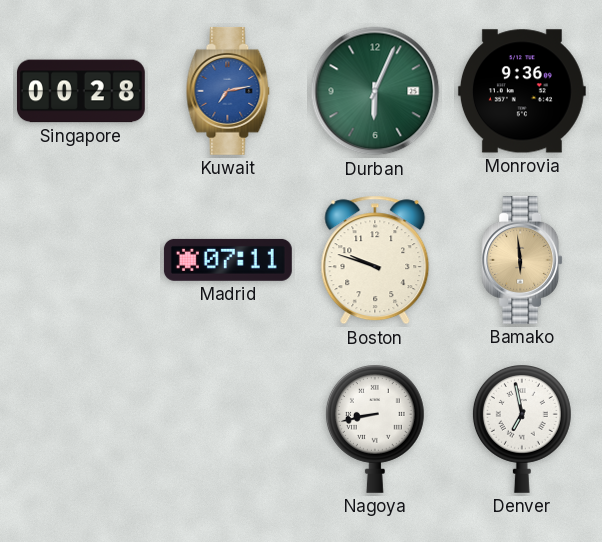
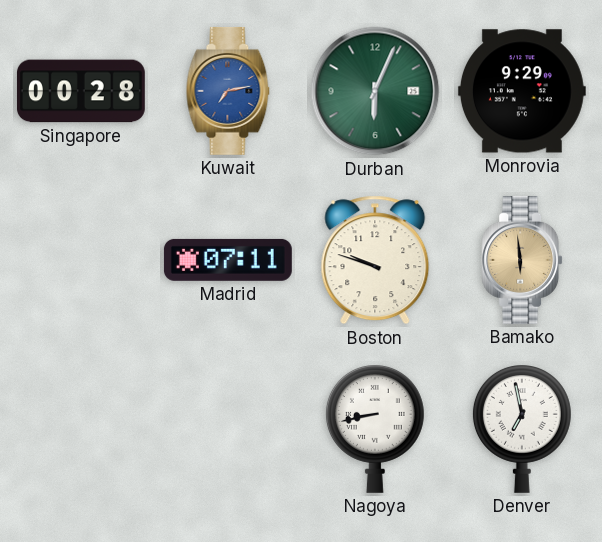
Monrovia: 9:36 -> 9:29 (522, 91)
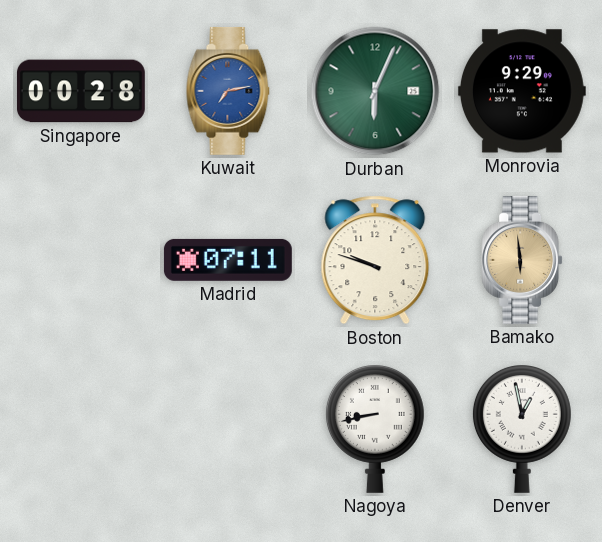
Denver: 6:58 -> 12:58 (522, 429)
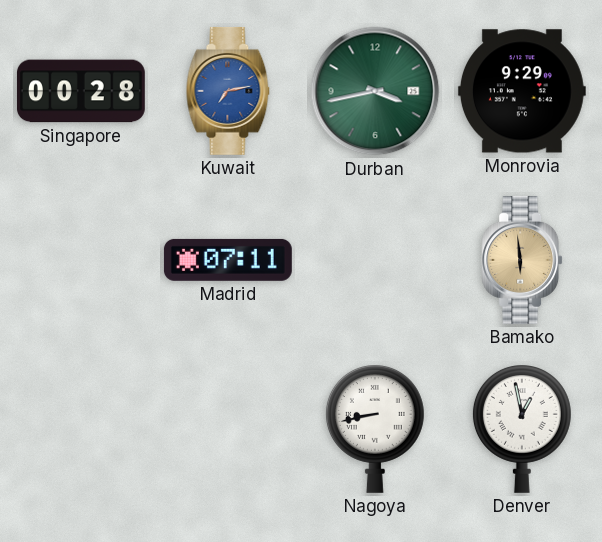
Durban: 6:04 -> 3:43 (375, 91)
Boston: 9:48 -> none (375, 260)
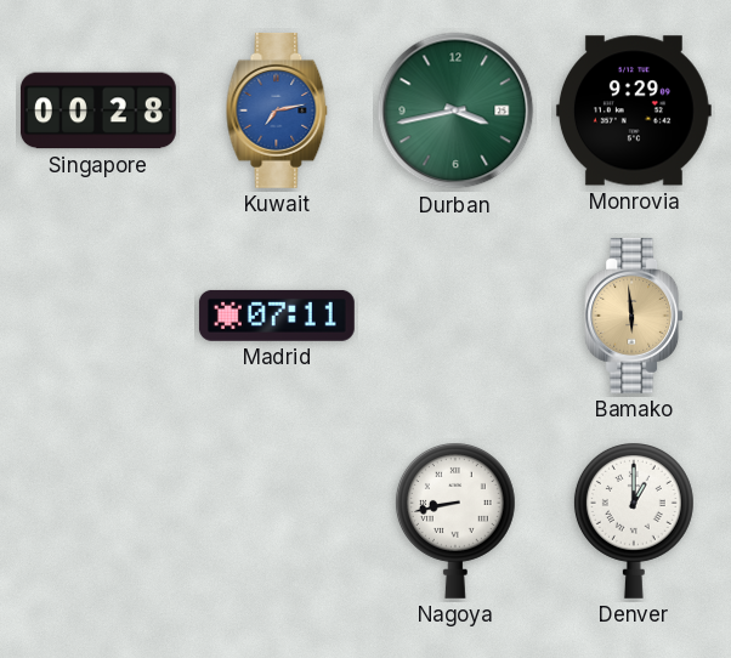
Denver: 12:58 -> 1:00 (634, 521)
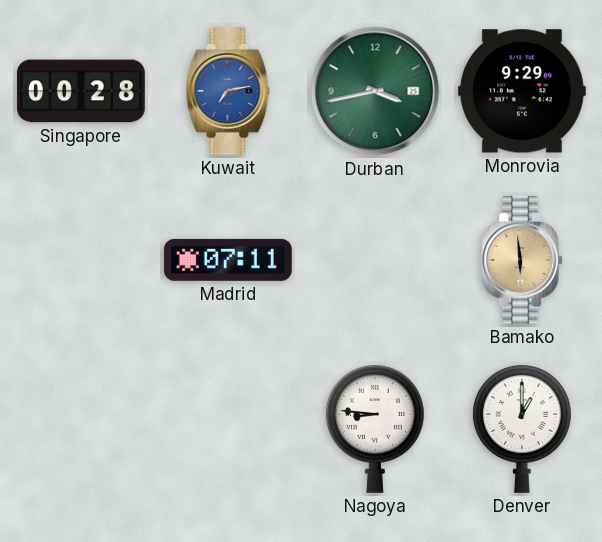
Nagoya: 8:43 -> 8:46 (375, 429)
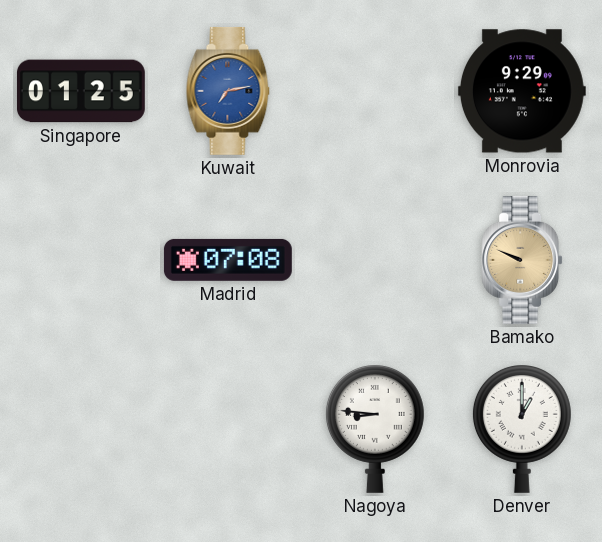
Singapore: 00:28 -> 01:25 (81, 91)
Durban: 3:43 -> none (375, 91)
Madrid: 07:11 -> 07:08 (228, 260)
Bamako: 5:59 -> 9:49 (522, 260)
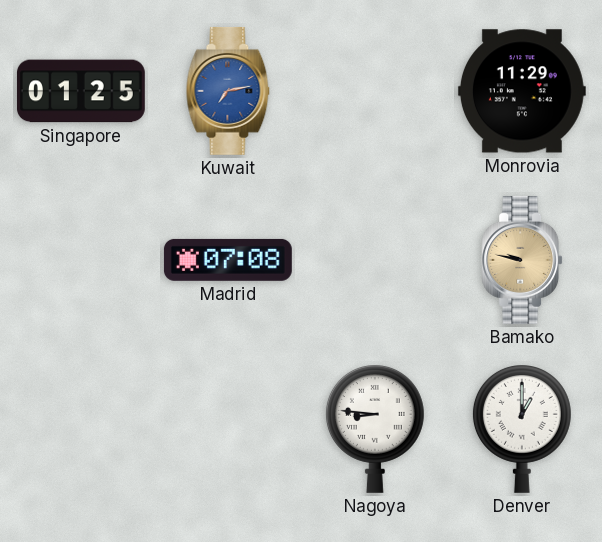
Monrovia: 9:29 -> 11:29 (522, 91)
Bamako: 9:49 -> 9:47 (522, 260)
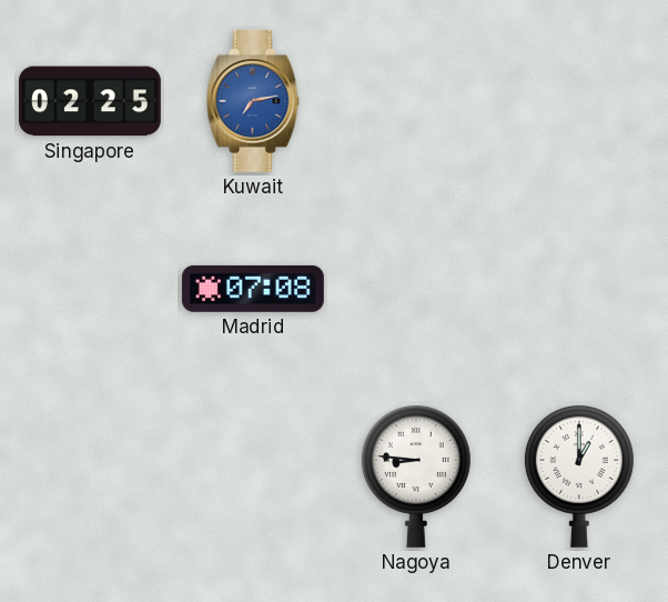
Singapore: 01:25 -> 02:25 (90, 101)
Monrovia: 11:29 -> none (522, 91)
Bamako: 9:47 -> none (522, 260)
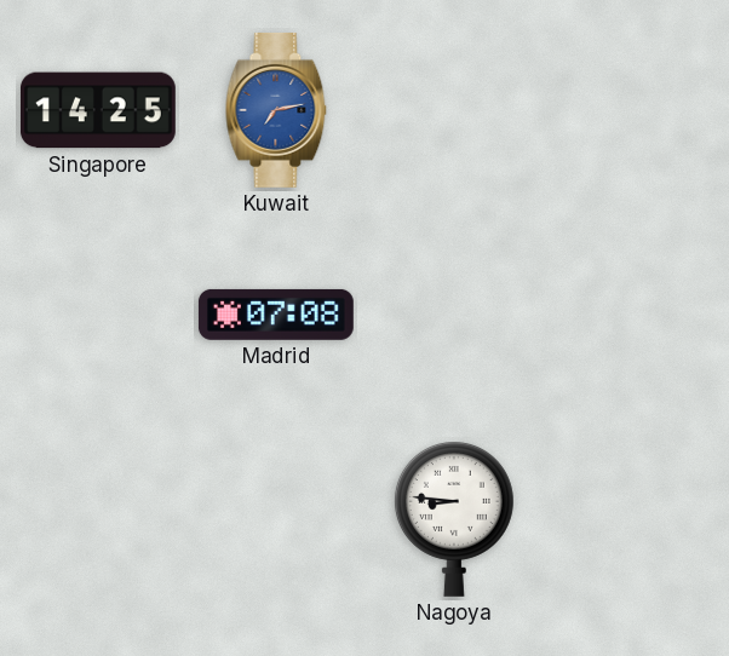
Singapore: 02:25 -> 14:25 (98, 110)
Denver: 1:00 -> none (579, 476)
